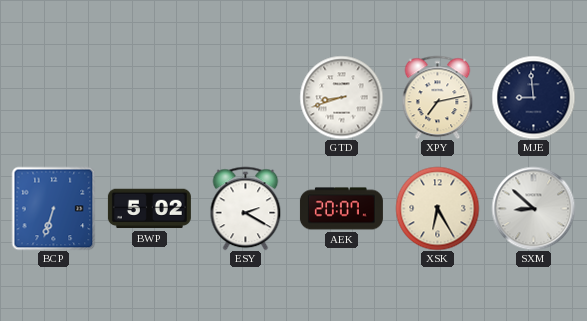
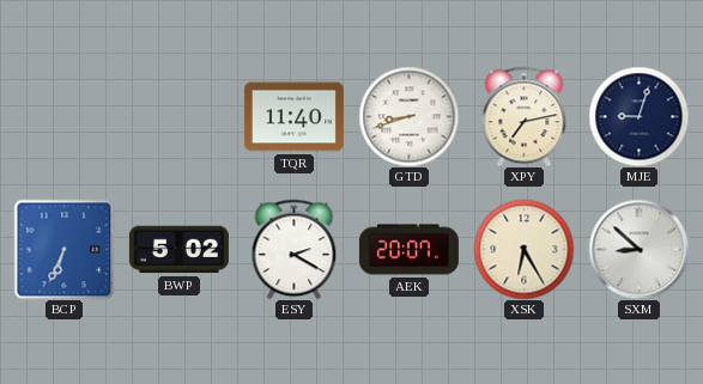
TQR: none -> 11:40 (293, 117)
MJE: 8:59 -> 9:03 (638, 116)
BCP: 6:33 -> 6:34 (63, 249)
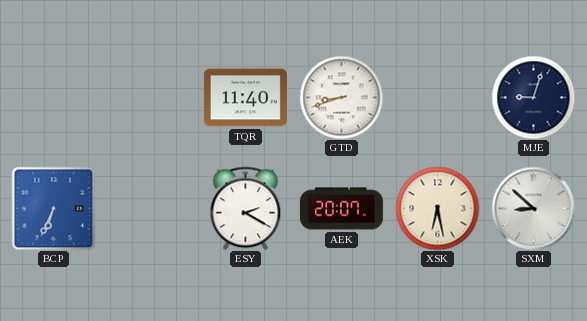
XPY: 7:13 -> none (525, 116)
BWP: 5:02 -> none (178, 250)
XSK: 6:25 -> 6:28 (437, 208)
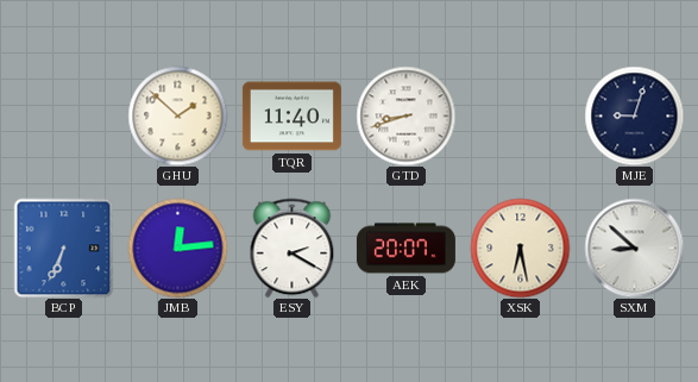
GHU: none -> 1:52 (177, 115)
JMB: none -> 12:14 (177, 248)
